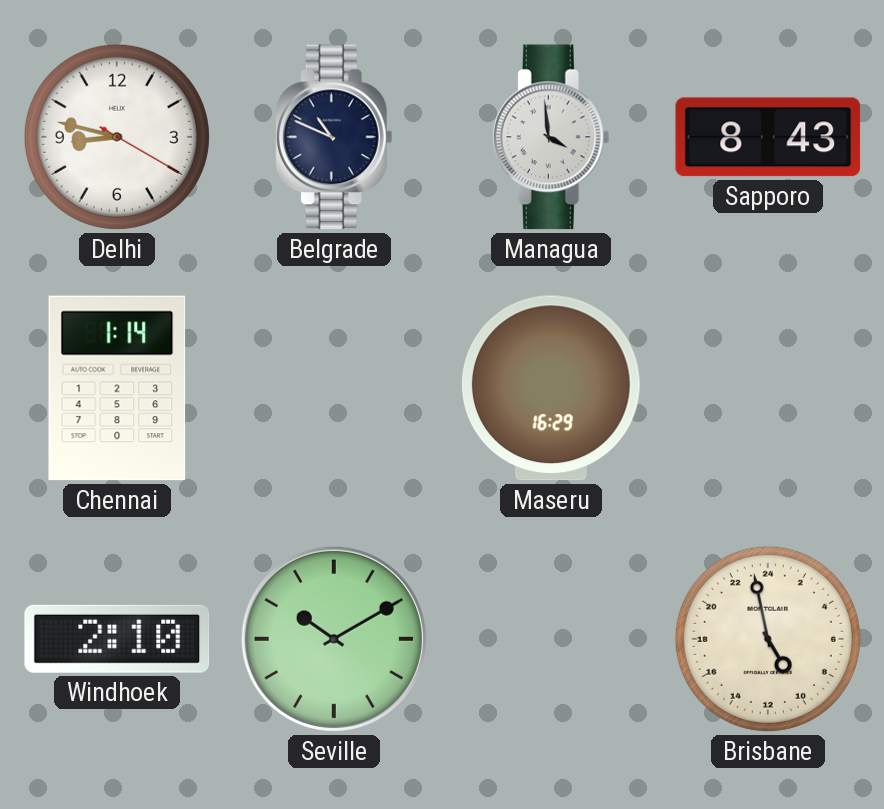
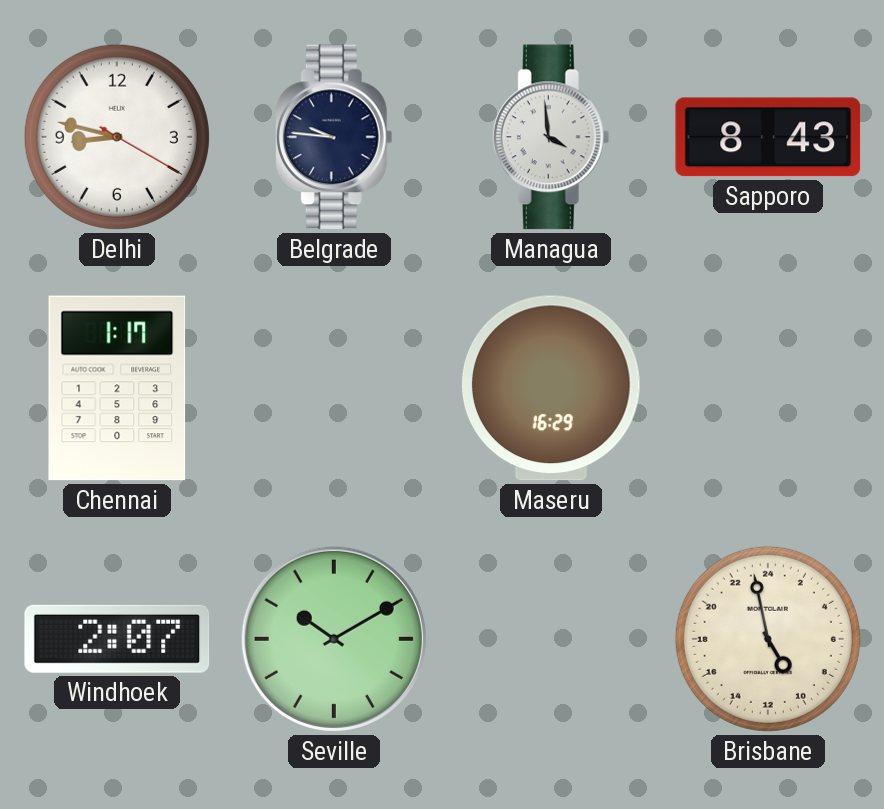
Belgrade: 10:49 -> 9:46 (334, 137)
Chennai: 1:14 -> 1:17 (117, 388)
Windhoek: 2:10 -> 2:07 (117, 639)
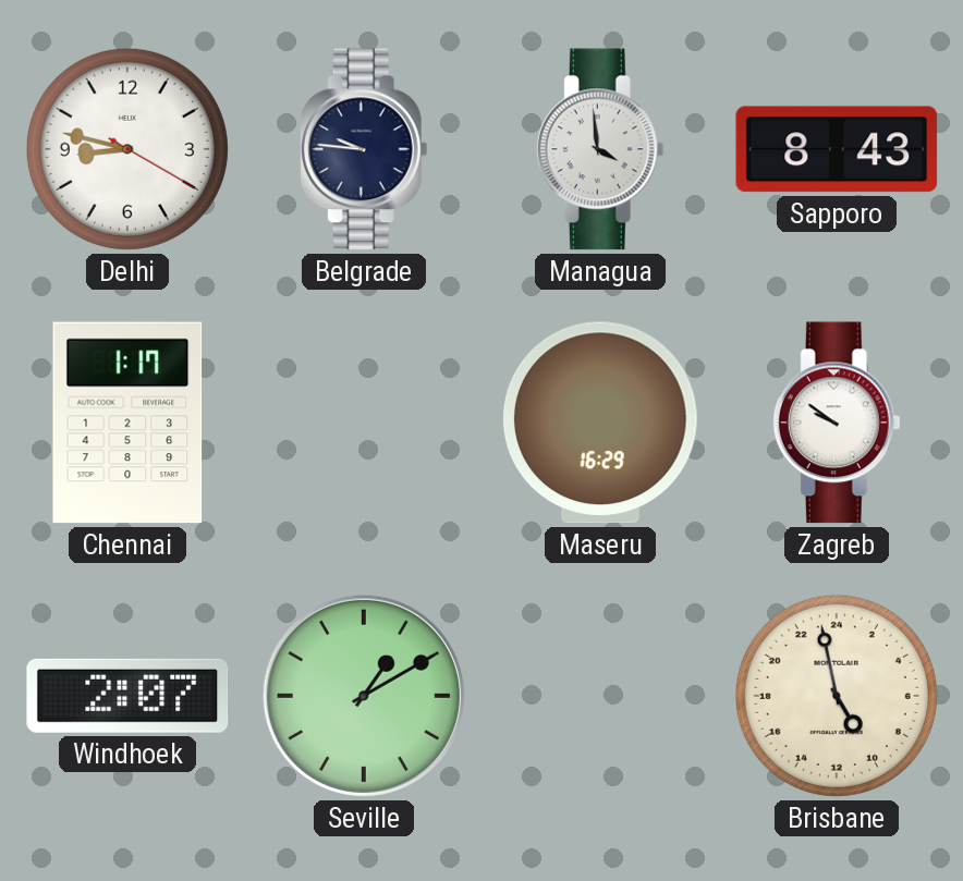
Zagreb: none -> 9:51 (837, 423)
Seville: 10:10 -> 1:10 (364, 696)
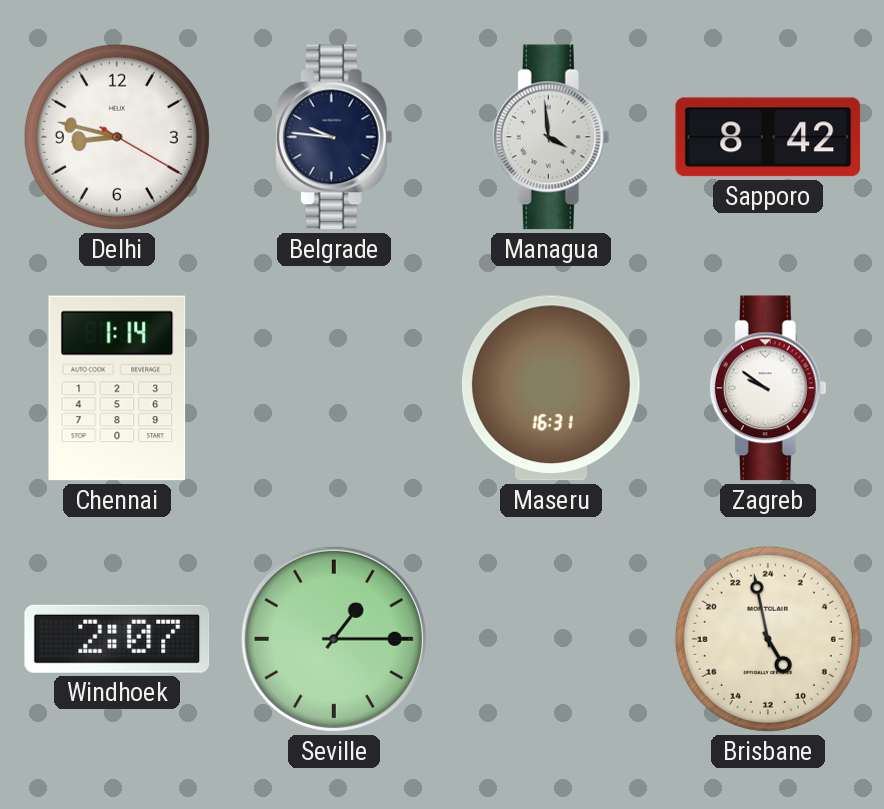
Sapporo: 8:43 -> 8:42 (768, 137)
Chennai: 1:17 -> 1:14 (117, 388)
Maseru: 16:29 -> 16:31 (551, 388)
Seville: 1:10 -> 1:15 (334, 639)
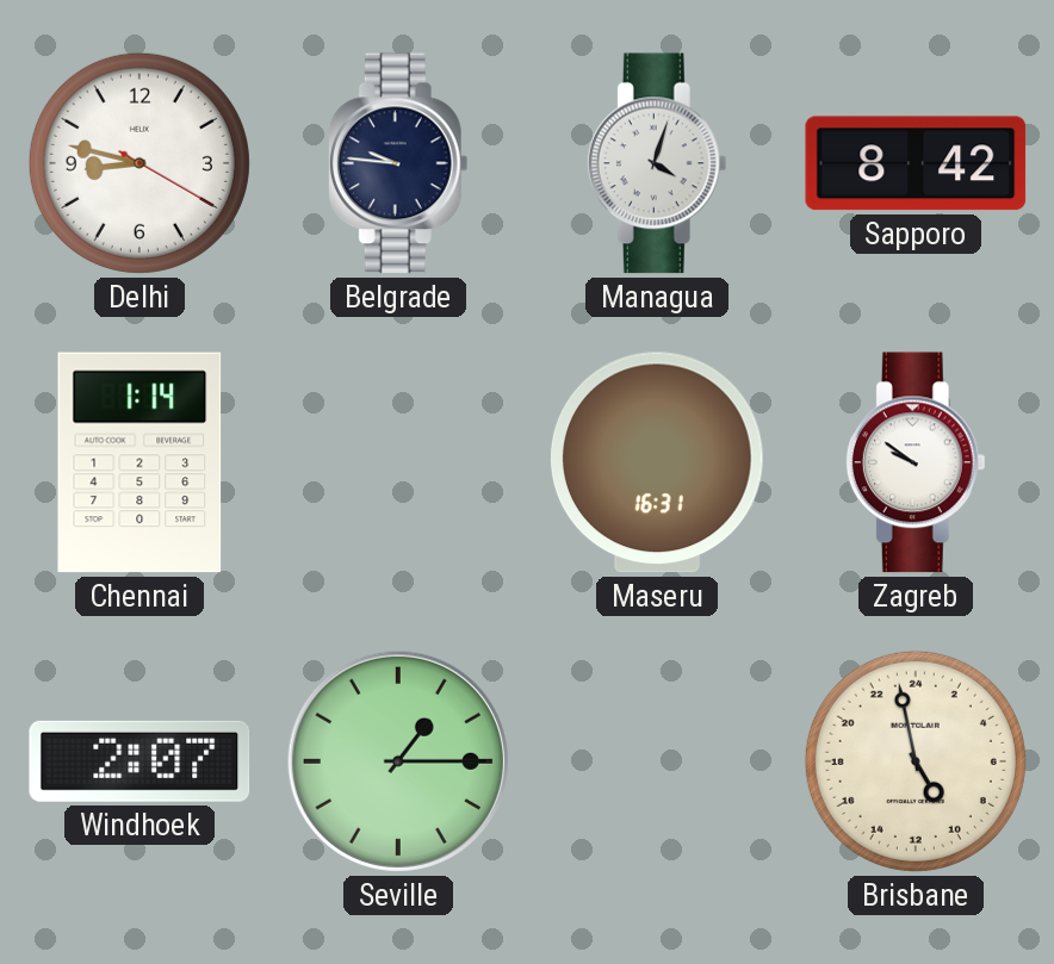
Managua: 3:59 -> 4:03 (657, 163)
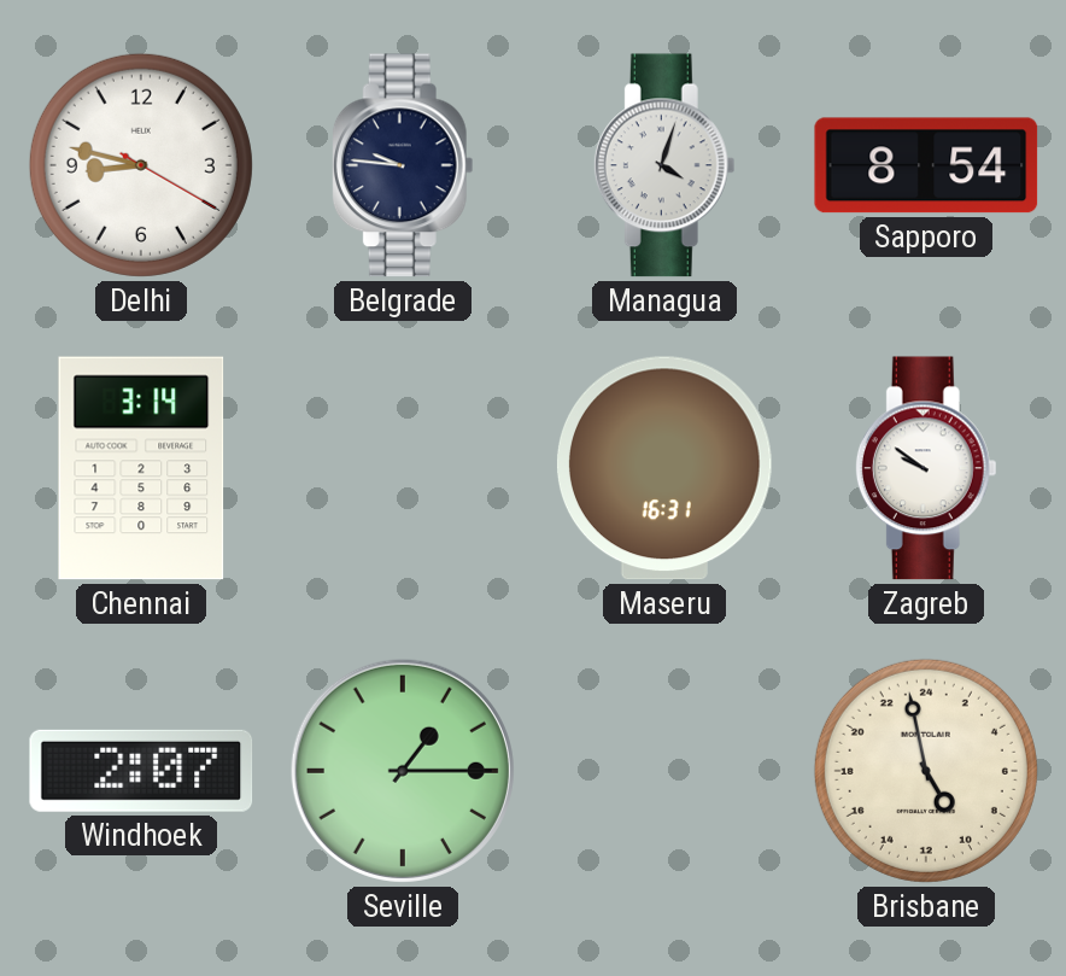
Sapporo: 8:42 -> 8:54 (926, 165)
Chennai: 1:14 -> 3:14 (141, 468)
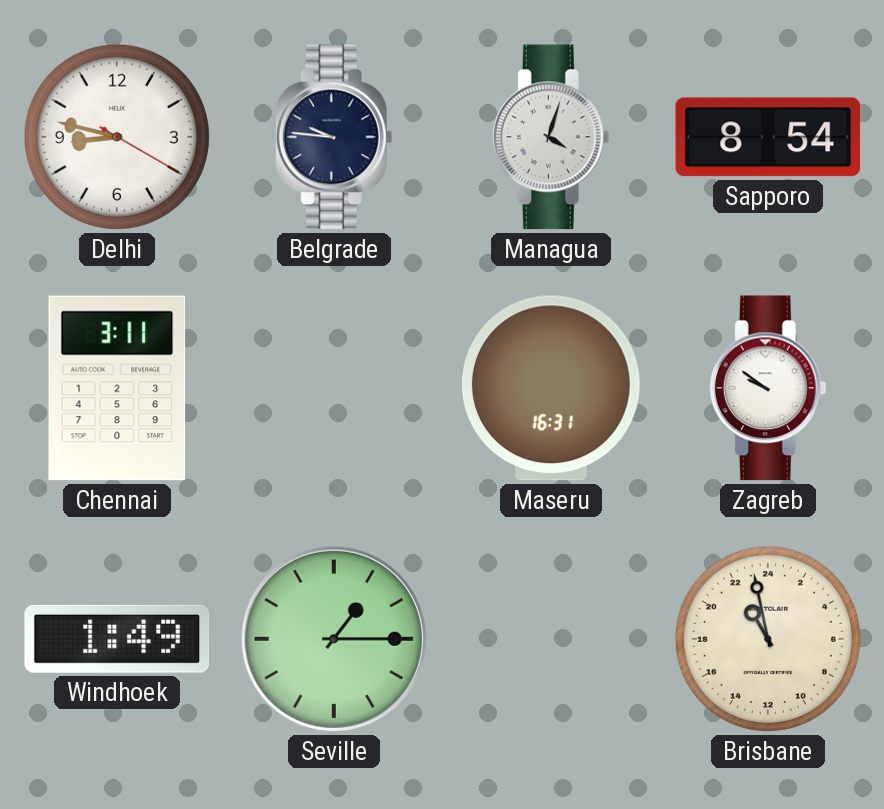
Chennai: 3:14 -> 3:11 (117, 388)
Windhoek: 2:07 -> 1:49 (117, 639)
Brisbane: 9:58 -> 21:58 (768, 639)
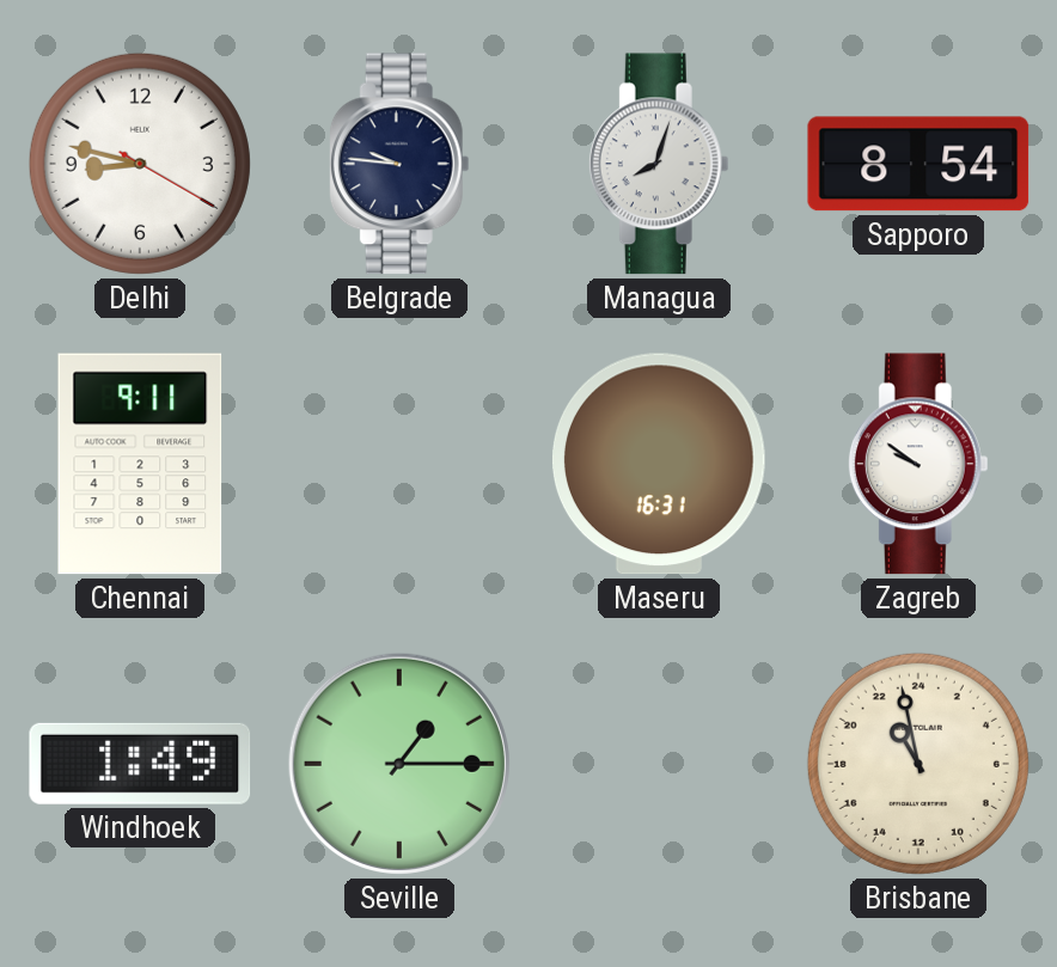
Managua: 4:03 -> 8:03 (659, 164)
Chennai: 3:11 -> 9:11 (140, 464)
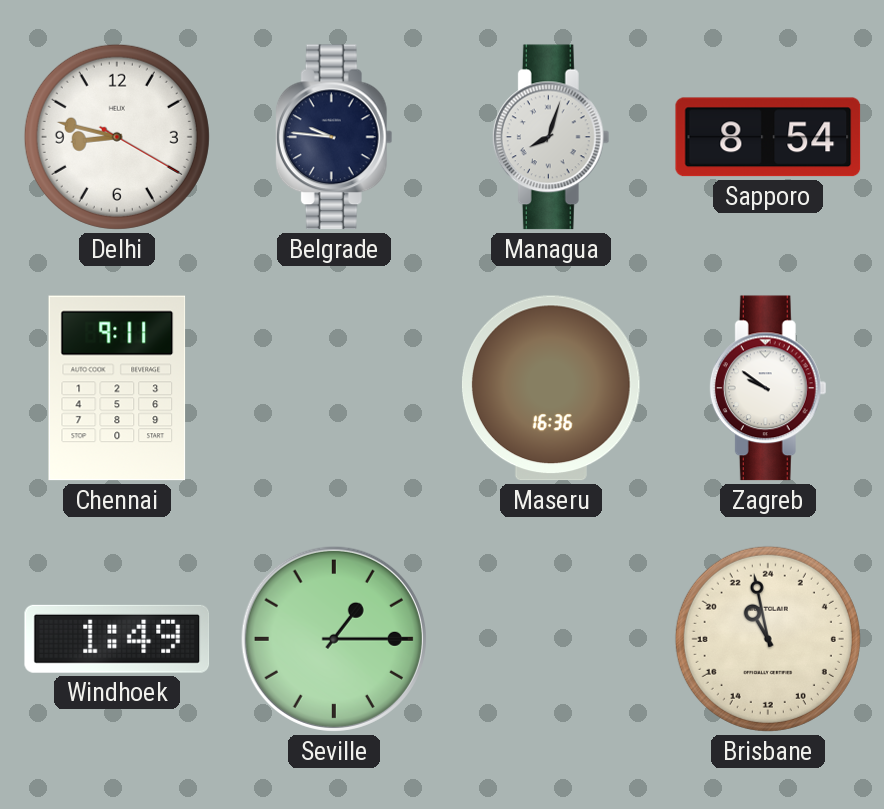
Maseru: 16:31 -> 16:36 (551, 388)
